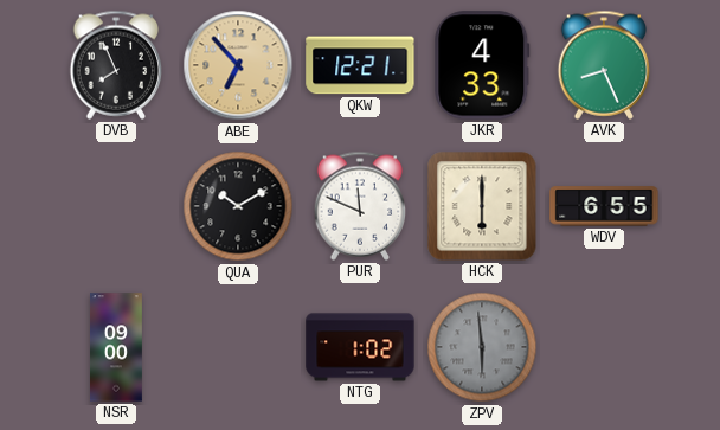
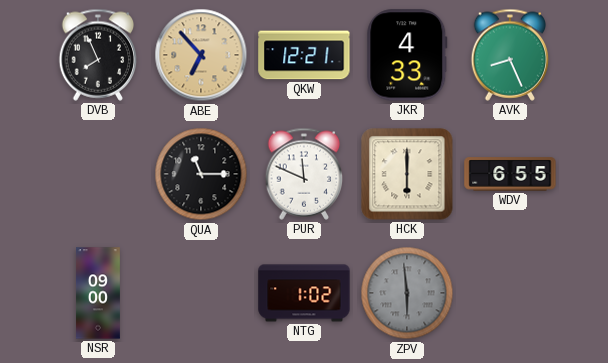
QUA: 10:10 -> 11:15 (201, 174)
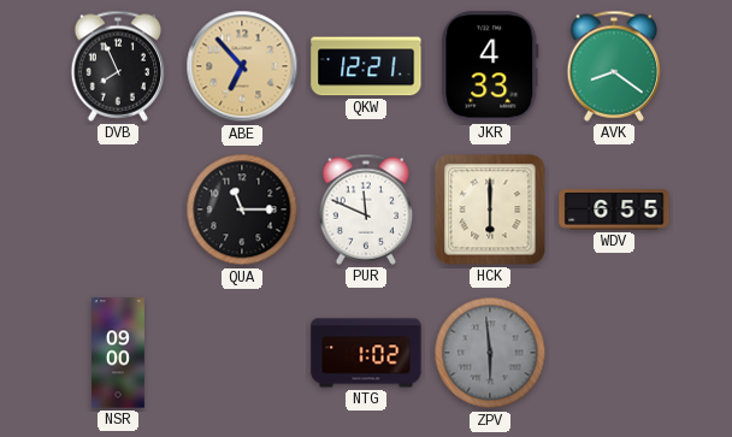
AVK: 8:26 -> 8:21 (614, 66)
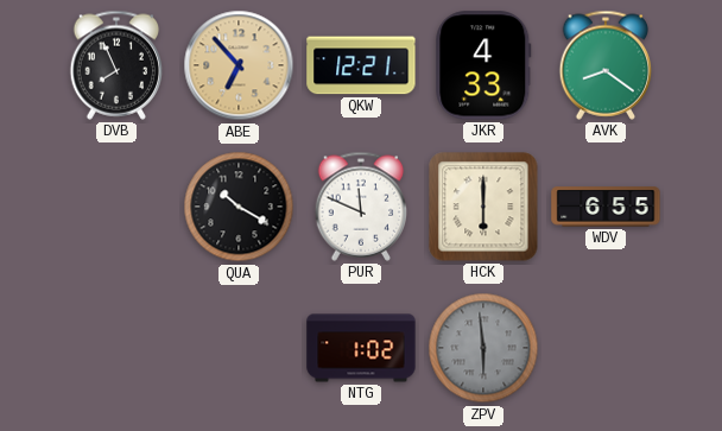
QUA: 11:15 -> 10:20 (239, 207)
NSR: 09:00 -> none (119, 353)
